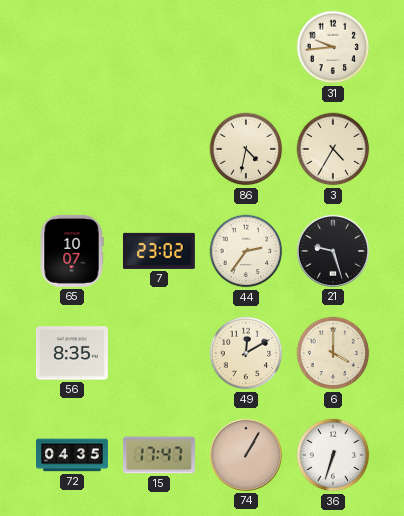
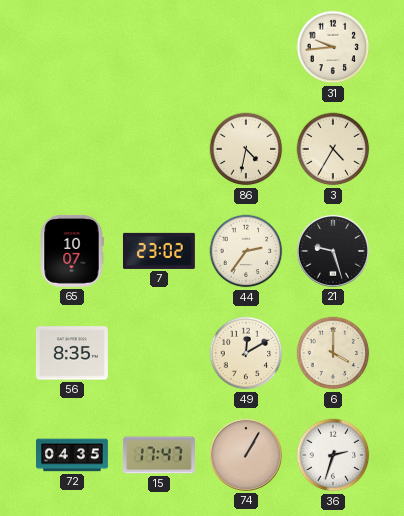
36: 6:33 -> 2:33 (333, 455)
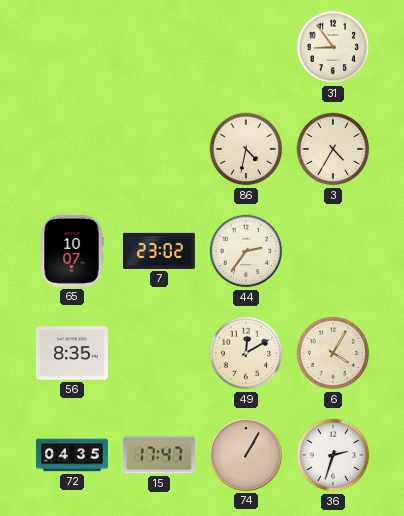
31: 9:44 -> 8:54 (333, 47)
21: 9:27 -> none (333, 251)
6: 4:00 -> 4:05 (333, 353)
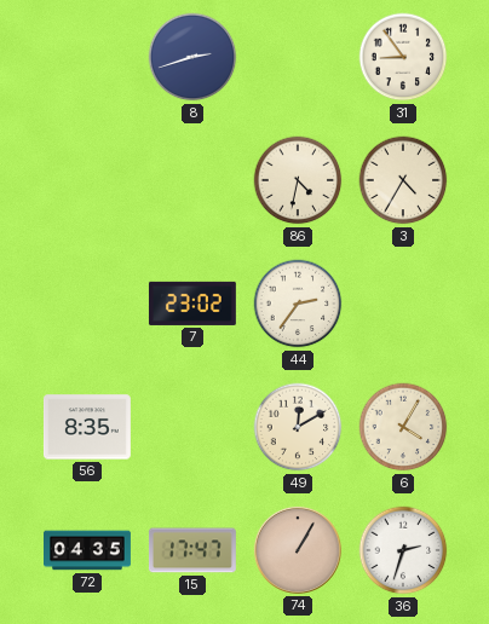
8: none -> 2:42 (192, 57)
65: 10:07 -> none (72, 251)
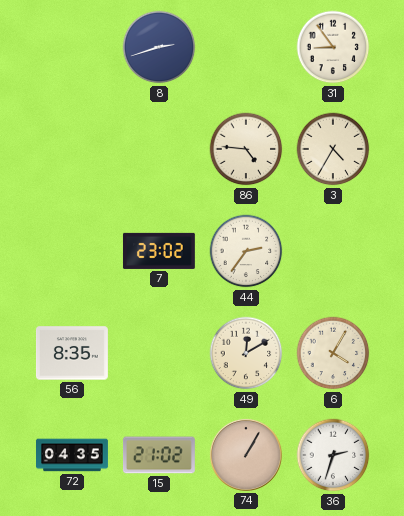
86: 4:32 -> 4:46 (246, 149)
15: 17:47 -> 21:02 (159, 455)
